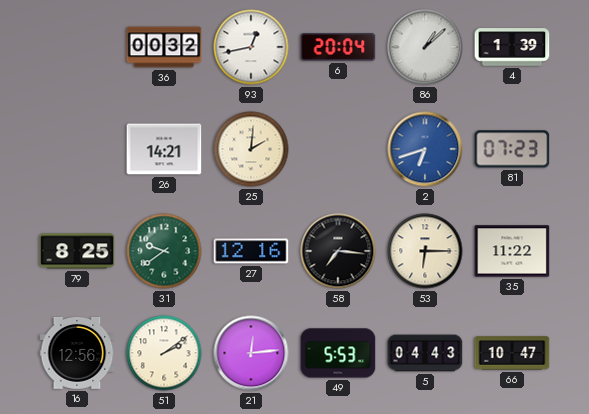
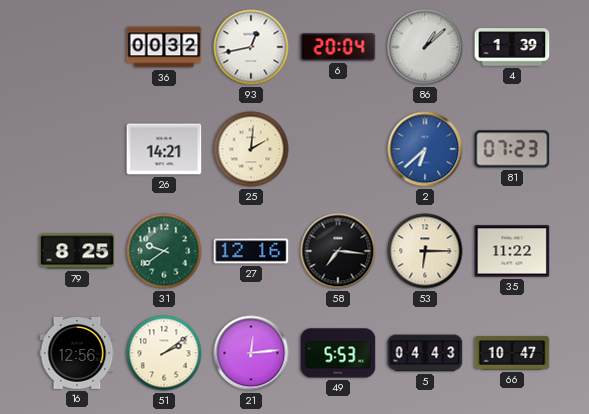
2: 6:42 -> 6:38 (425, 149)
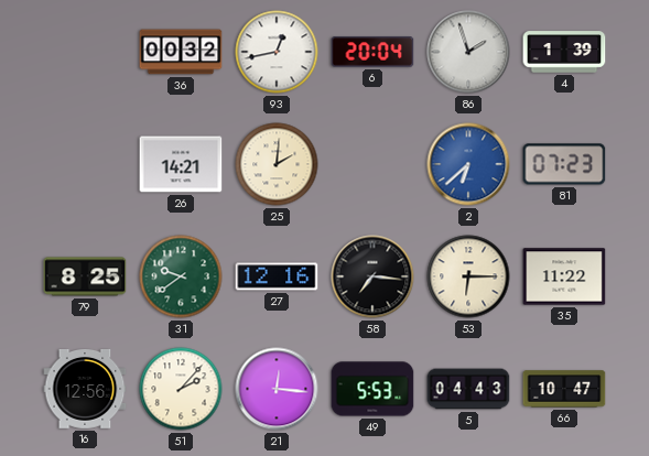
86: 1:08 -> 1:57 (468, 52)
51: 2:09 -> 2:07 (181, 389)
21: 12:14 -> 12:16 (277, 389)
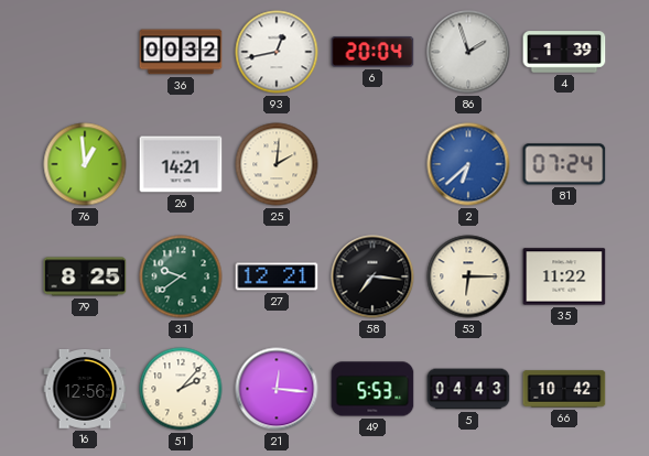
76: none -> 12:59 (85, 164)
81: 07:23 -> 07:24 (564, 164)
27: 12:16 -> 12:21 (277, 276)
66: 10:47 -> 10:42 (564, 389)
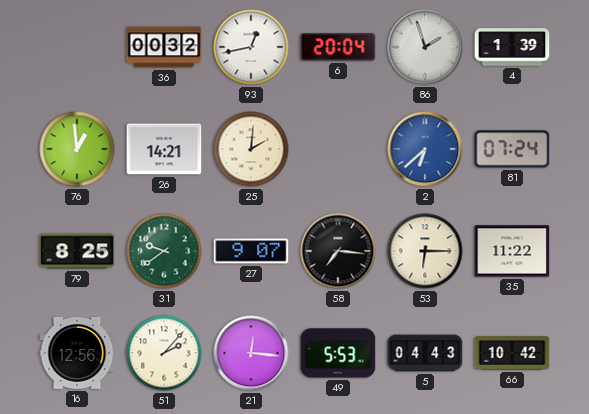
27: 12:21 -> 9:07 (251, 251)
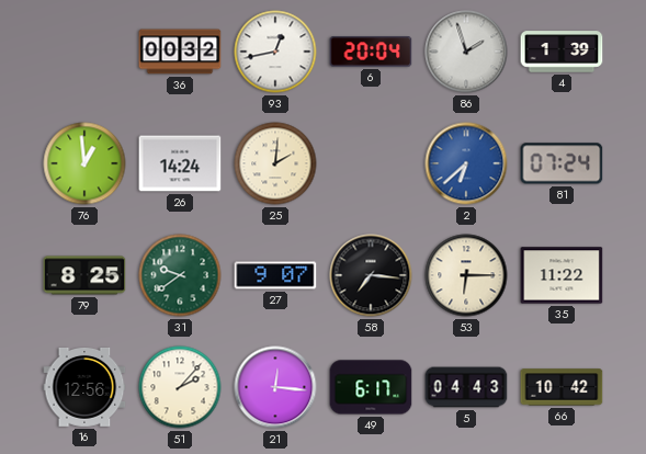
26: 14:21 -> 14:24 (180, 163)
49: 5:53 -> 6:17 (371, 387)
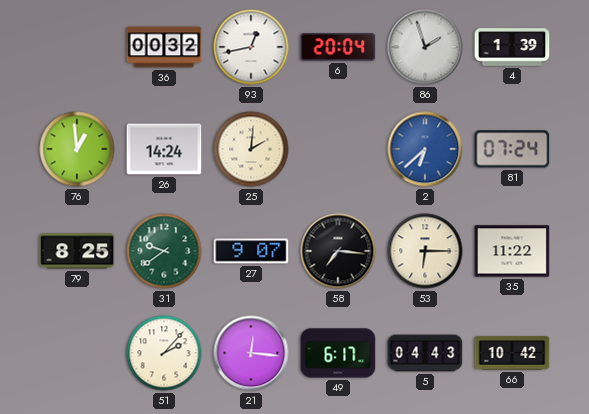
16: 12:56 -> none (84, 387)
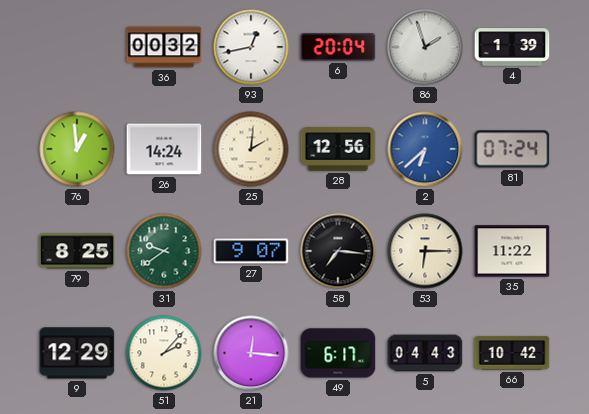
28: none -> 12:56 (338, 149)
9: none -> 12:29 (77, 353)
